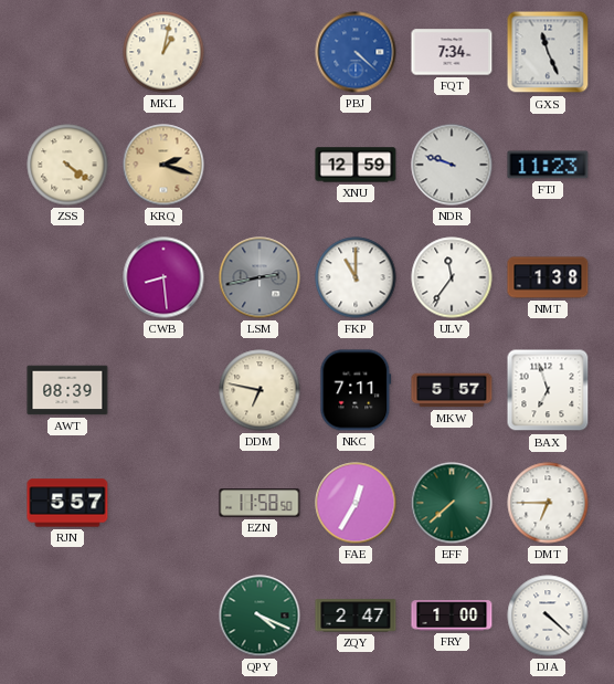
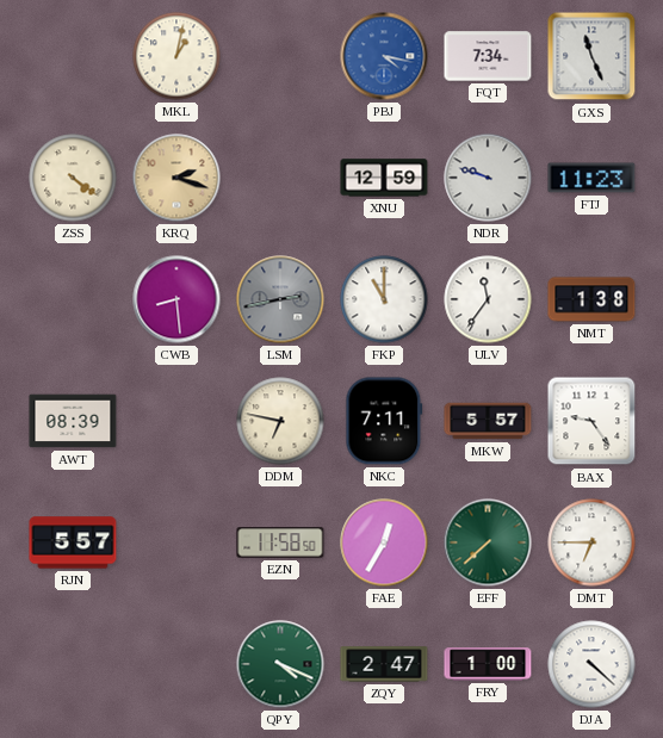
PBJ: 4:22 -> 4:17 (384, 56)
BAX: 6:57 -> 9:24 (591, 421)
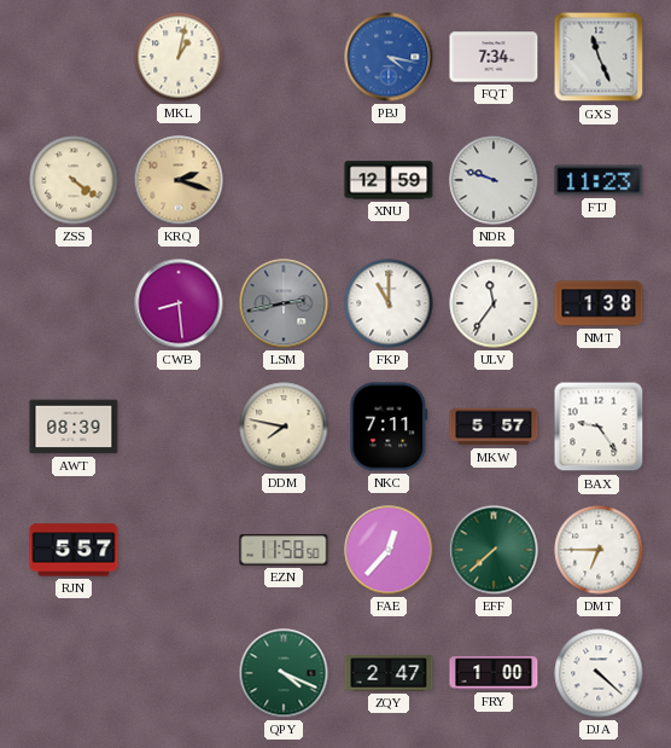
DDM: 6:47 -> 7:47 (284, 427)
FAE: 12:35 -> 12:37 (389, 550)
